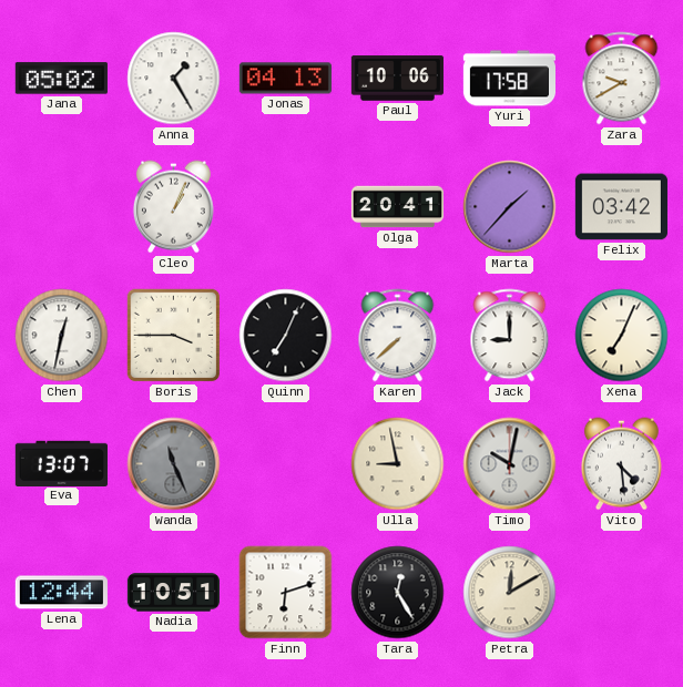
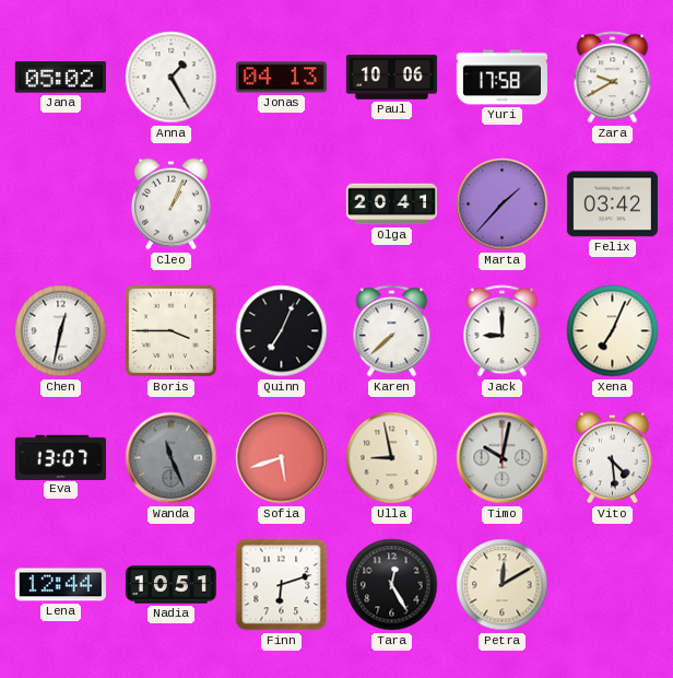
Sofia: none -> 5:42 (282, 458)
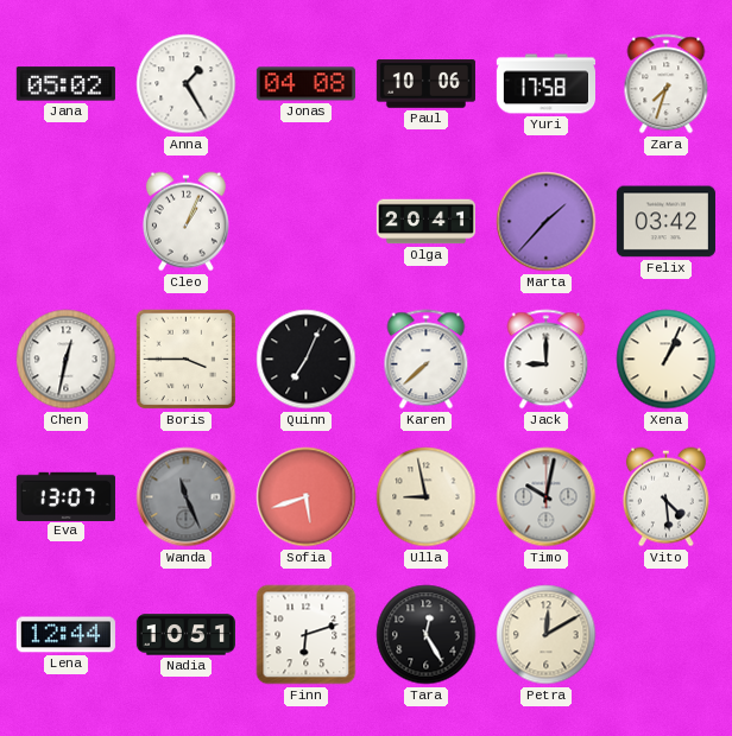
Jonas: 04:13 -> 04:08 (305, 84)
Zara: 9:40 -> 7:33 (667, 84)
Xena: 7:04 -> 1:04 (667, 360)
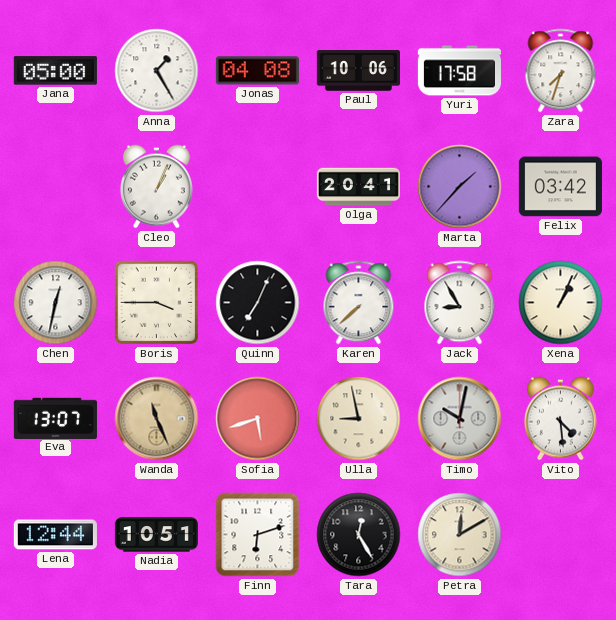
Jana: 05:02 -> 05:00 (55, 71)
Jack: 9:00 -> 8:55 (460, 303)
Wanda dial: grey -> champagne (157, 419)
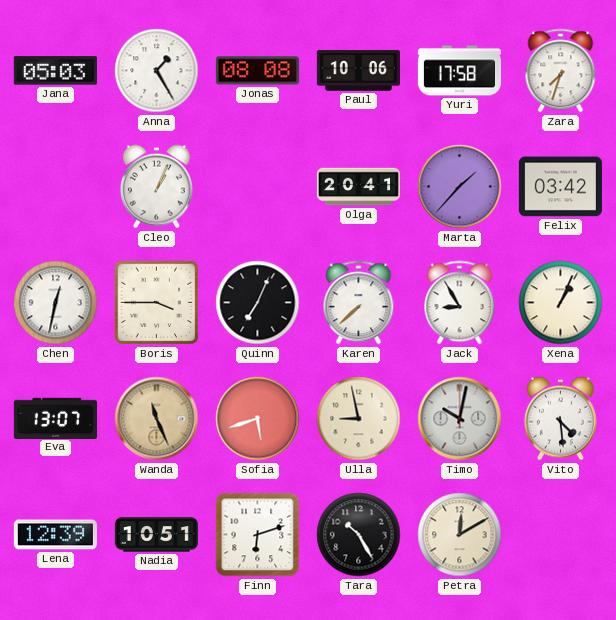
Jana: 05:00 -> 05:03 (55, 71)
Jonas: 04:08 -> 08:08 (257, 71)
Lena: 12:44 -> 12:39 (55, 535)
Tara: 12:25 -> 10:25 (359, 535)
